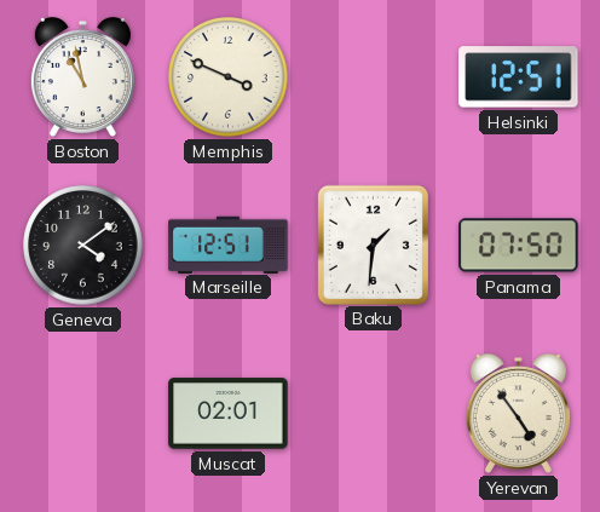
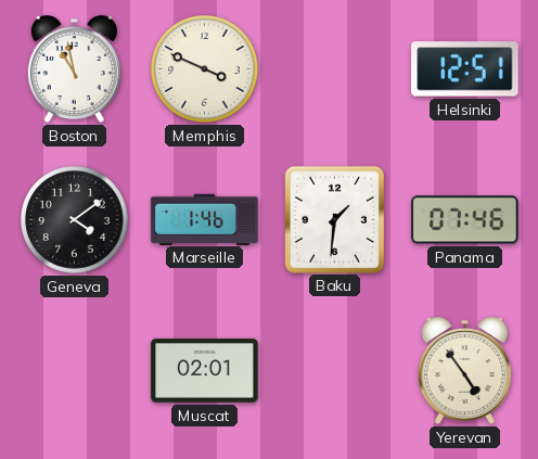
Marseille: 12:51 -> 1:46 (205, 219)
Panama: 07:50 -> 07:46 (465, 220)
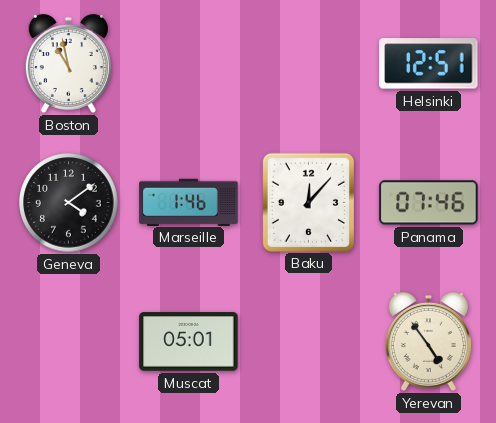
Memphis: 3:49 -> none (205, 69)
Baku: 1:31 -> 12:07 (308, 202)
Muscat: 02:01 -> 05:01 (189, 342)
